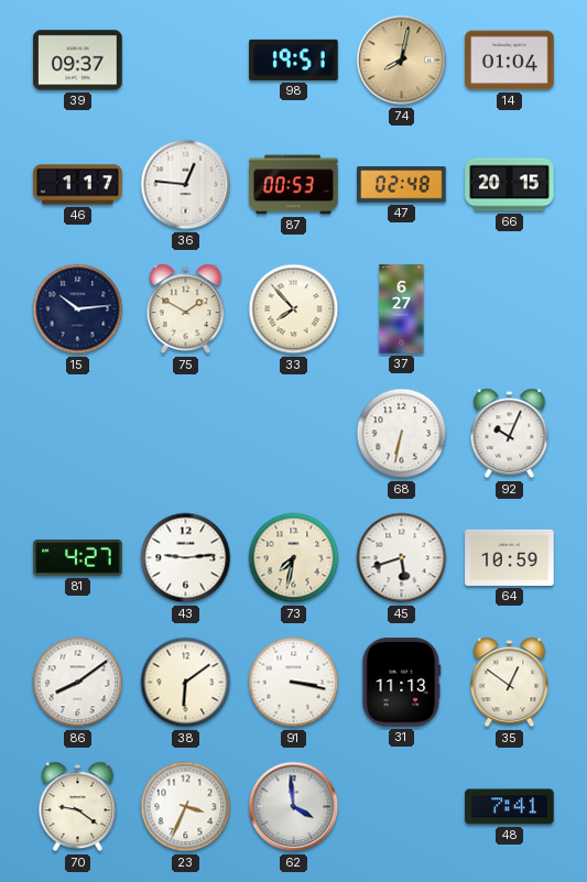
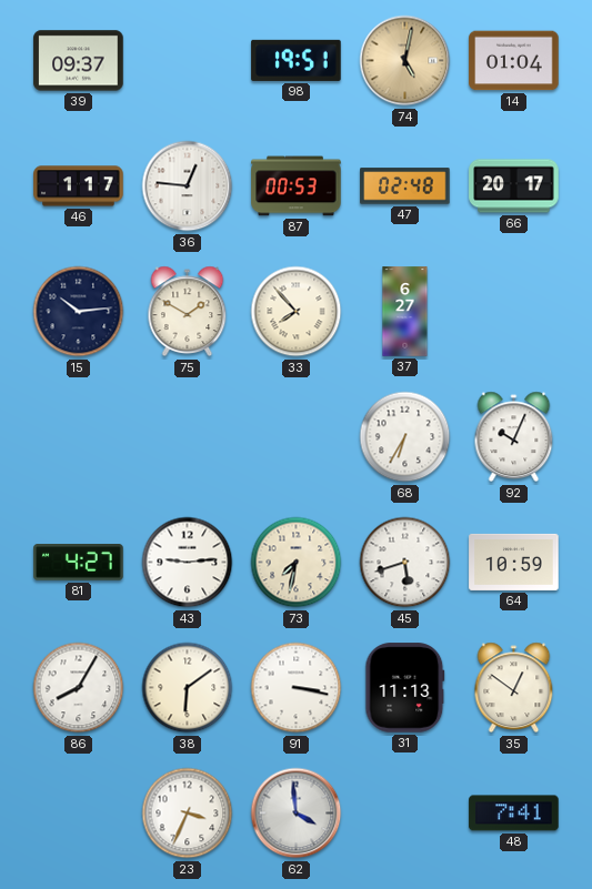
74: 8:02 -> 5:02 (405, 61)
66: 20:15 -> 20:17 (514, 186)
68: 6:32 -> 6:35 (405, 437)
86: 8:09 -> 8:05 (79, 688)
70: 9:21 -> none (78, 807)
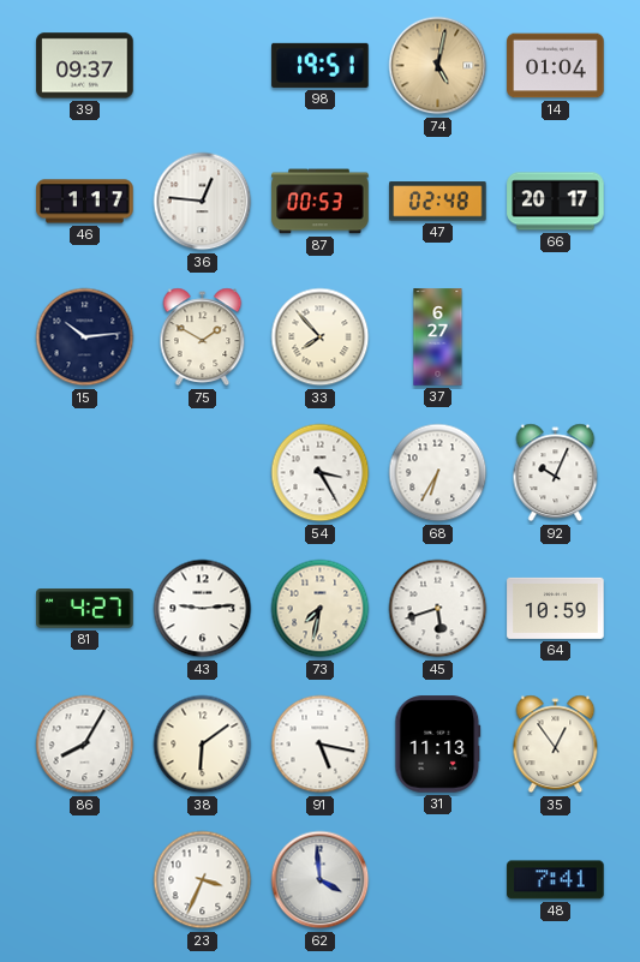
54: none -> 3:25 (321, 473)
91: 3:17 -> 5:17 (321, 745)
35: 12:51 -> 12:54 (556, 745)
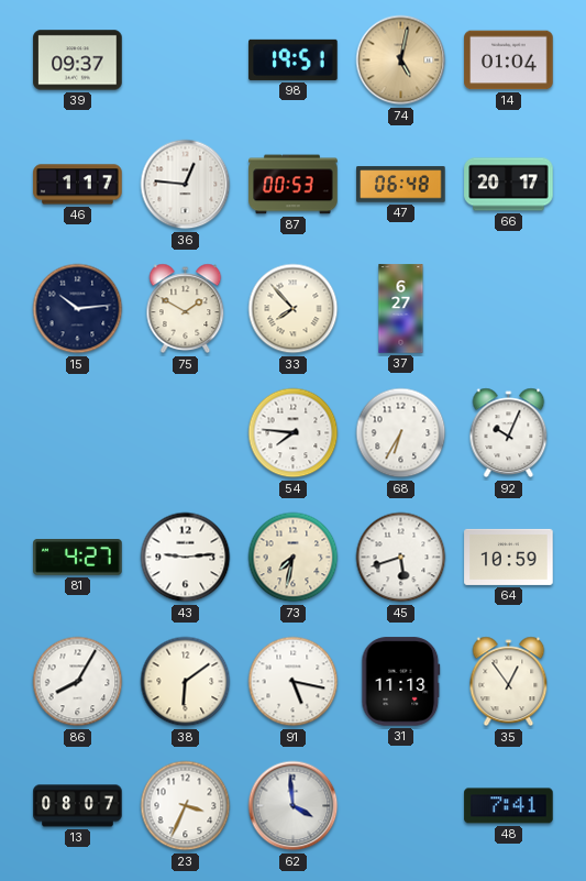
47: 02:48 -> 06:48 (401, 185)
54: 3:25 -> 7:46 (294, 433)
13: none -> 08:07 (78, 806)
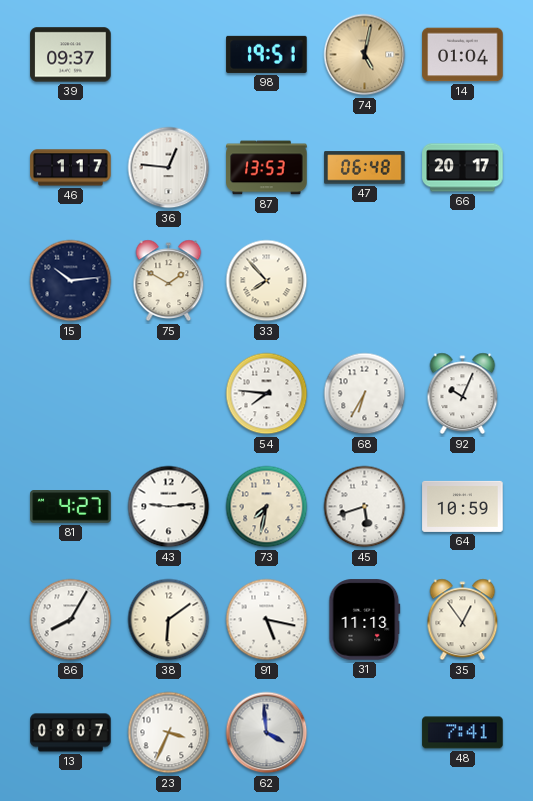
87: 00:53 -> 13:53 (267, 168)
37: 6:27 -> none (401, 309)
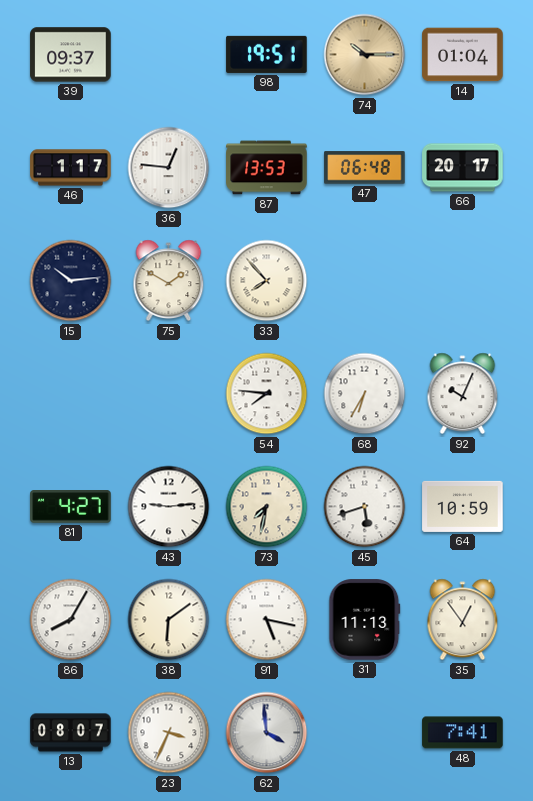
74: 5:02 -> 10:15 (365, 55)
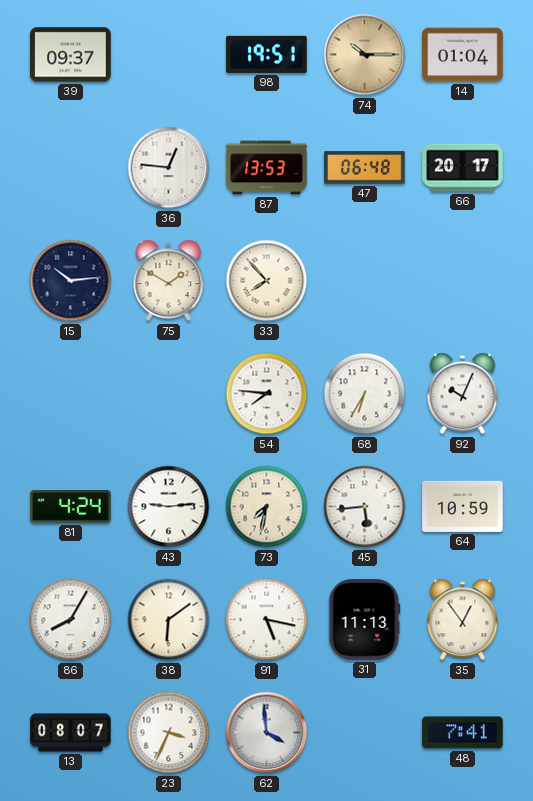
46: 1:17 -> none (71, 168)
81: 4:27 -> 4:24 (71, 507)
45: 5:42 -> 5:44 (365, 507)
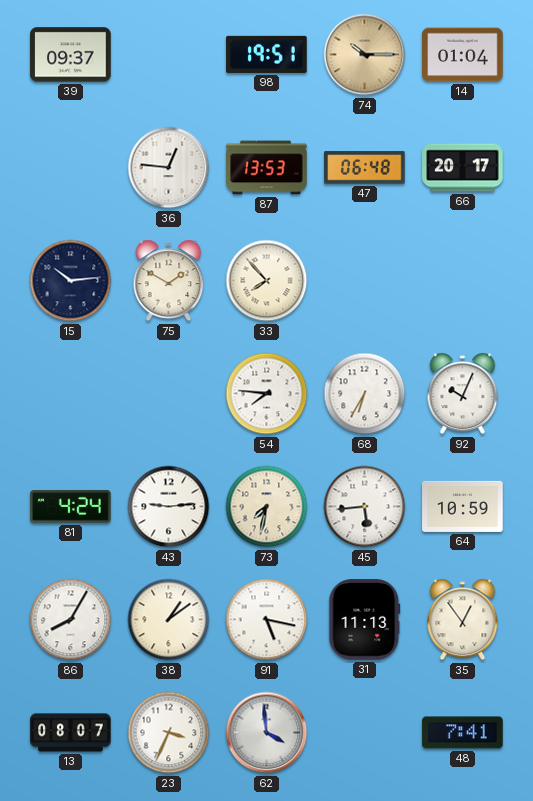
38: 6:09 -> 1:09 (169, 620)
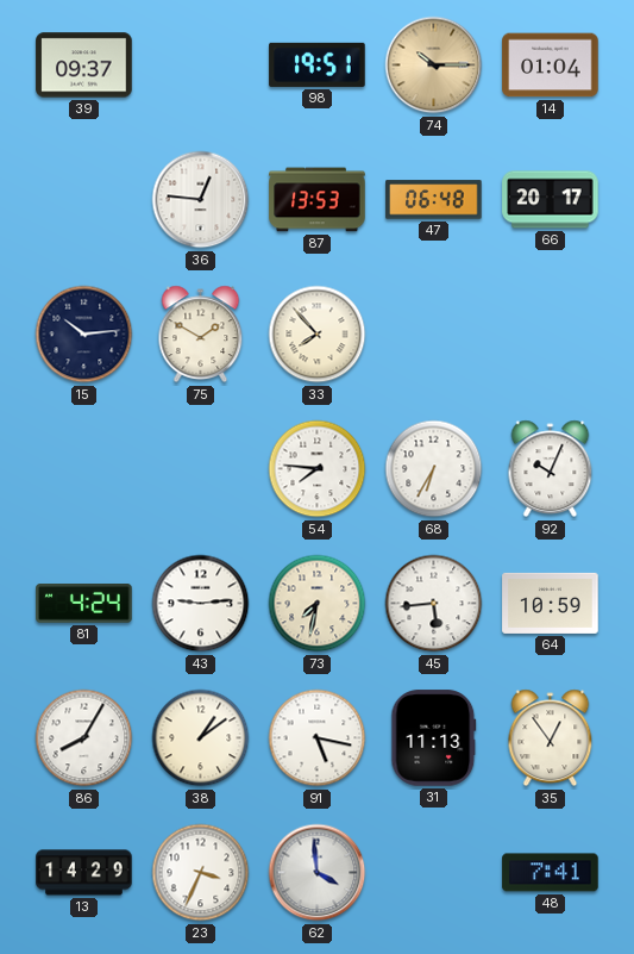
13: 08:07 -> 14:29 (84, 873)
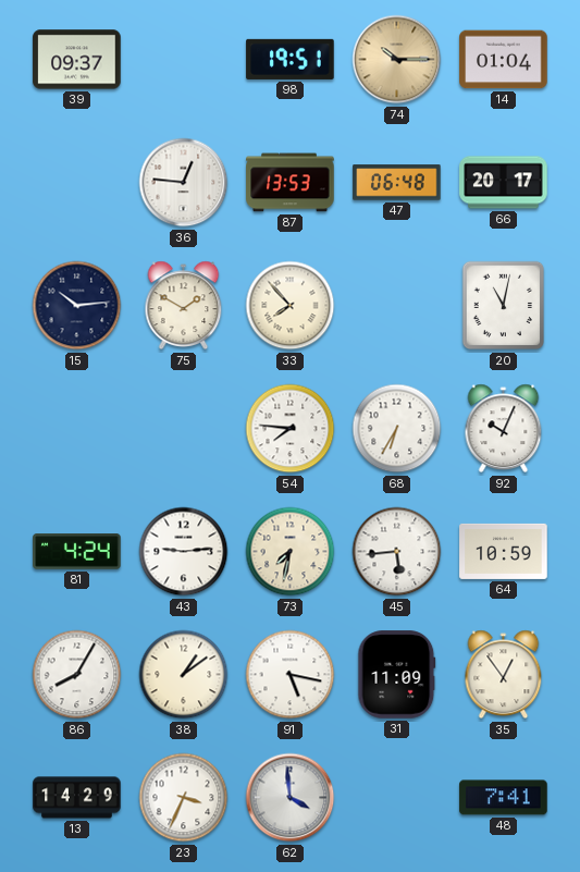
20: none -> 11:02 (504, 306)
31: 11:13 -> 11:09 (397, 675)
